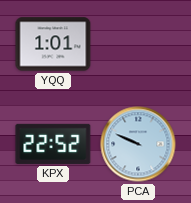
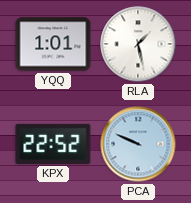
RLA: none -> 1:28 (138, 44)
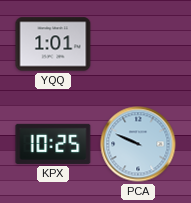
RLA: 1:28 -> none (138, 44)
KPX: 22:52 -> 10:25 (53, 144)
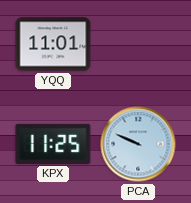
YQQ: 1:01 -> 11:01 (53, 44)
KPX: 10:25 -> 11:25 (53, 144)
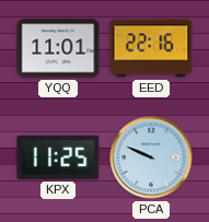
EED: none -> 22:16 (151, 48)
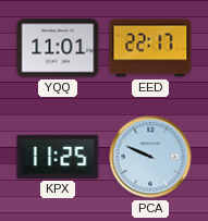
EED: 22:16 -> 22:17 (150, 48)
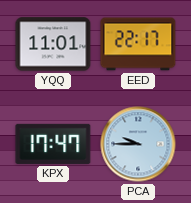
KPX: 11:25 -> 17:47 (53, 144)
PCA: 9:49 -> 9:45 (138, 144)
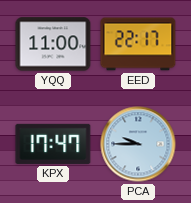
YQQ: 11:01 -> 11:00 (53, 44)
